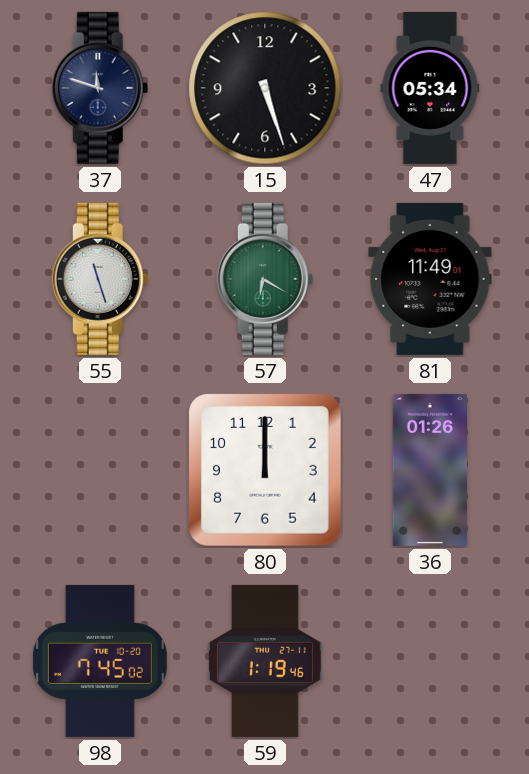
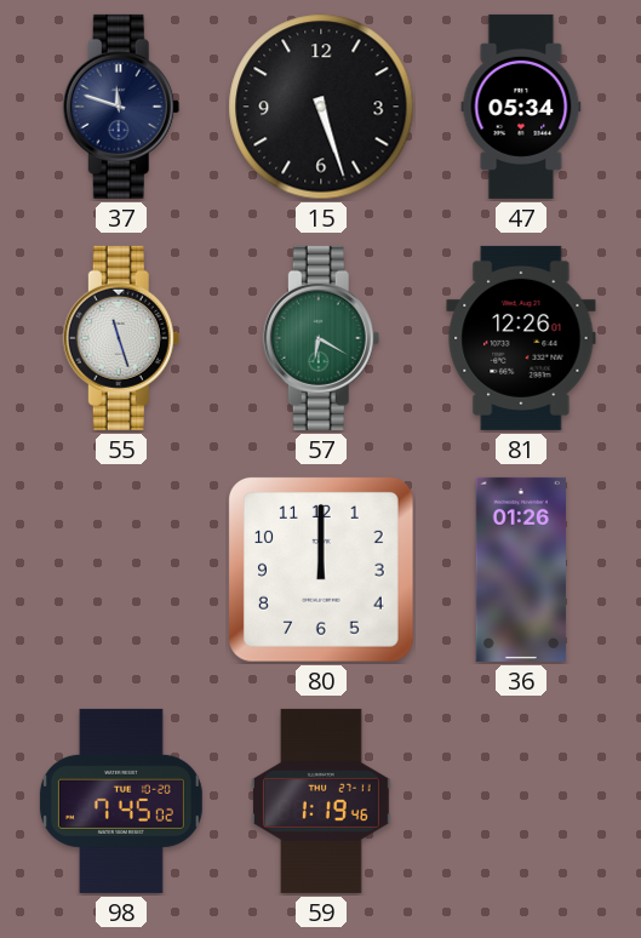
81: 11:49 -> 12:26 (521, 338)
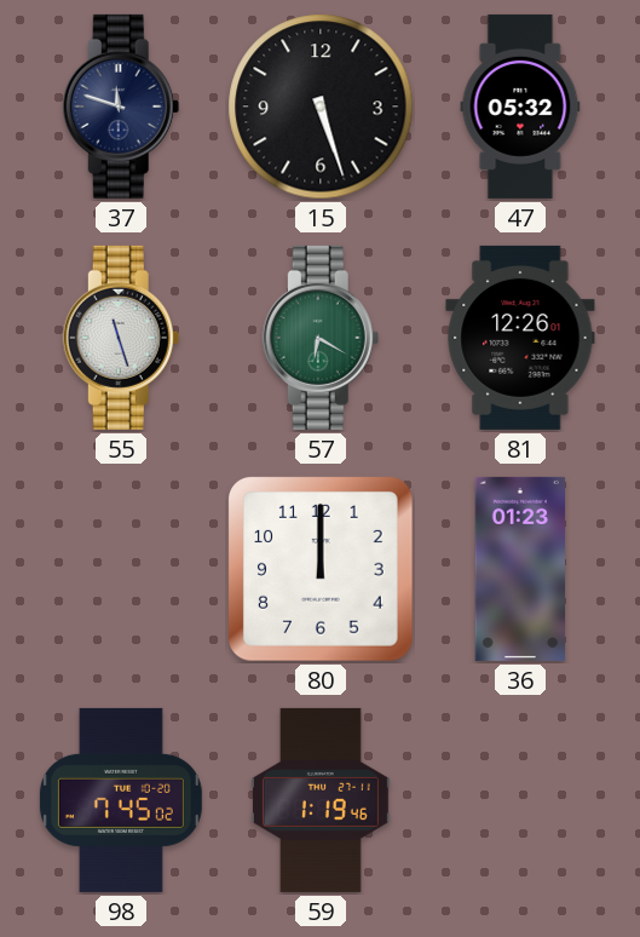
47: 05:34 -> 05:32 (520, 107)
36: 01:26 -> 01:23 (519, 569)
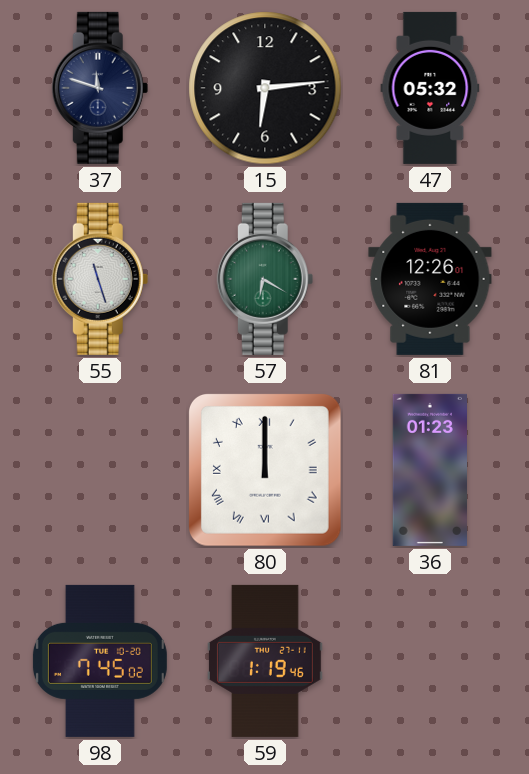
15: 5:27 -> 6:14 (265, 88)
80 numerals: Arabic -> Roman (266, 471)
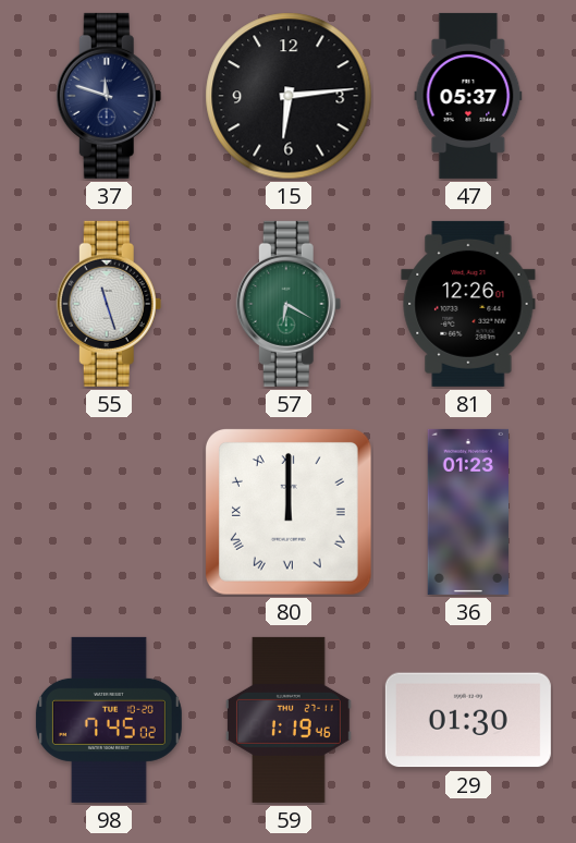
47: 05:32 -> 05:37 (468, 96)
29: none -> 01:30 (468, 720)
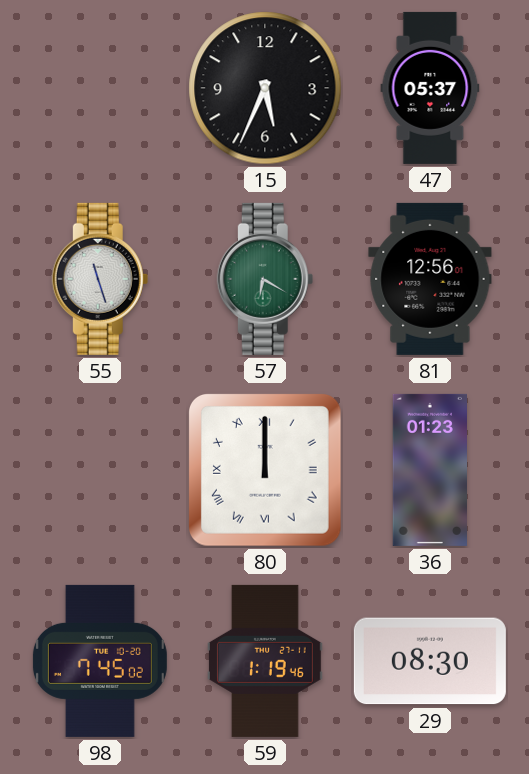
37: 11:48 -> none (109, 96)
15: 6:14 -> 5:34 (265, 88)
81: 12:26 -> 12:56 (430, 279)
29: 01:30 -> 08:30 (430, 661)
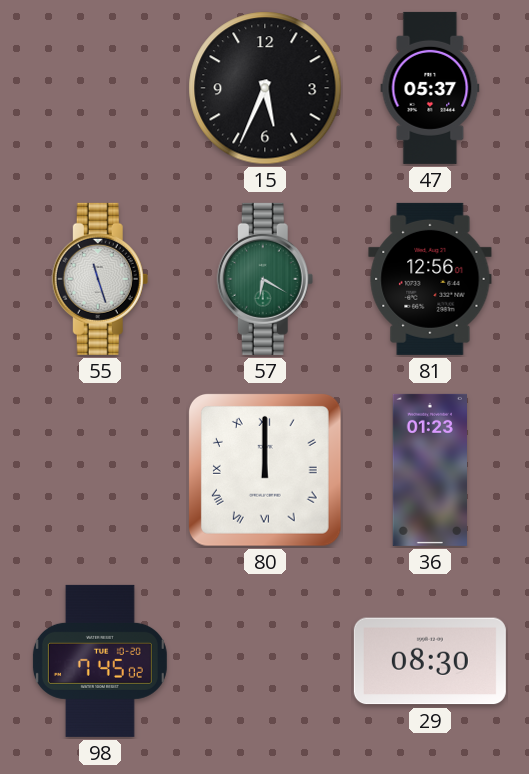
59: 1:19 -> none (266, 661)
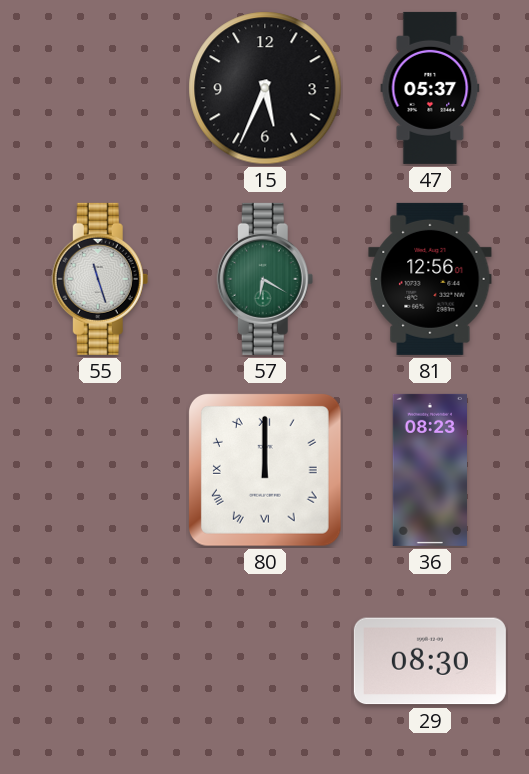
36: 01:23 -> 08:23 (429, 470)
98: 7:45 -> none (100, 661)
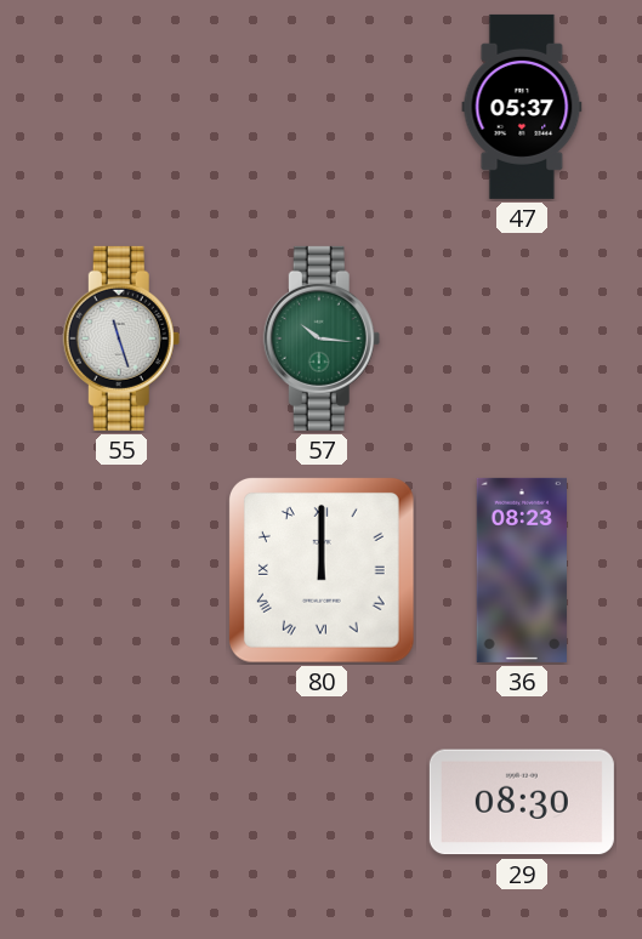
15: 5:34 -> none (265, 88)
57: 6:20 -> 10:16 (322, 338)
81: 12:56 -> none (430, 279)
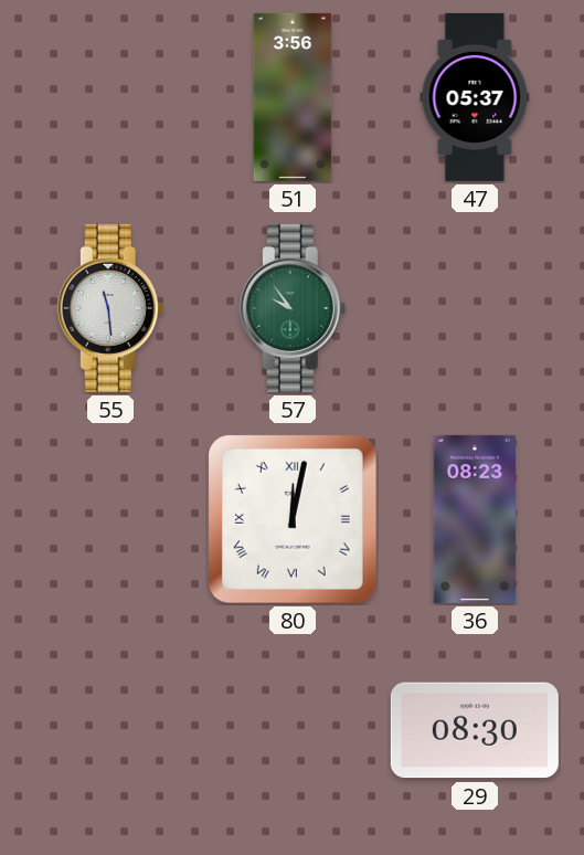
51: none -> 3:56 (293, 97)
55: 11:27 -> 11:29 (110, 308)
57: 10:16 -> 9:54 (293, 308)
80: 12:00 -> 12:02 (294, 520)
